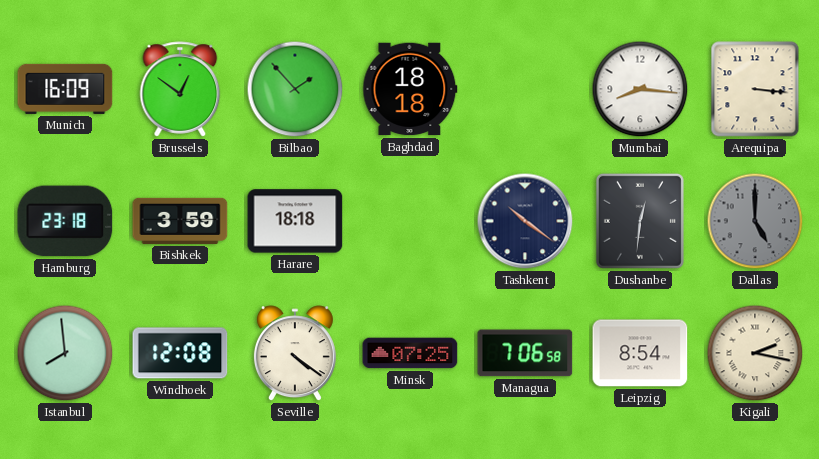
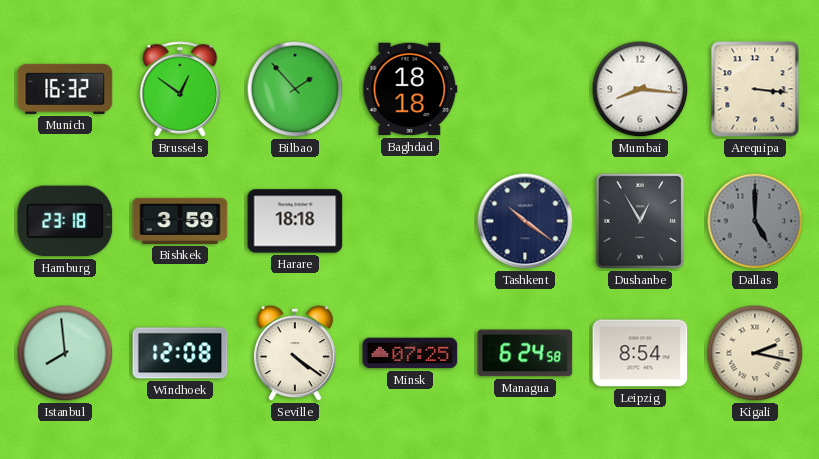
Munich: 16:09 -> 16:32 (65, 89)
Dushanbe: 12:31 -> 12:55 (640, 221)
Managua: 7:06 -> 6:24 (525, 353)
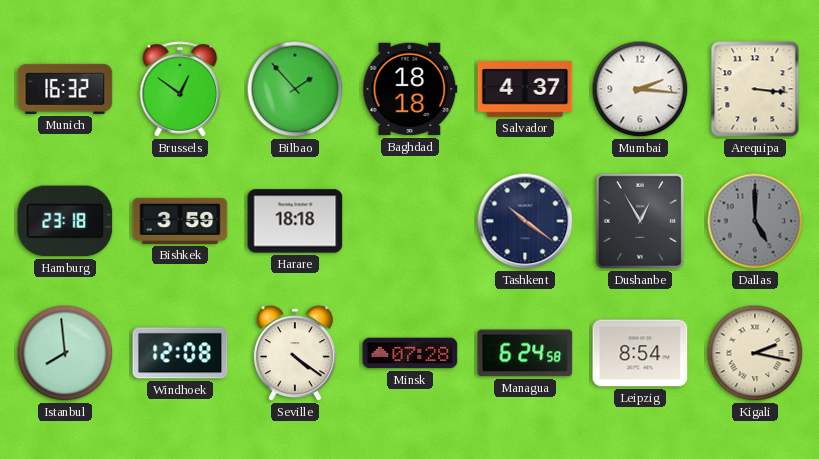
Salvador: none -> 4:37 (525, 89)
Mumbai: 8:16 -> 2:16 (640, 89)
Minsk: 07:25 -> 07:28 (410, 353)
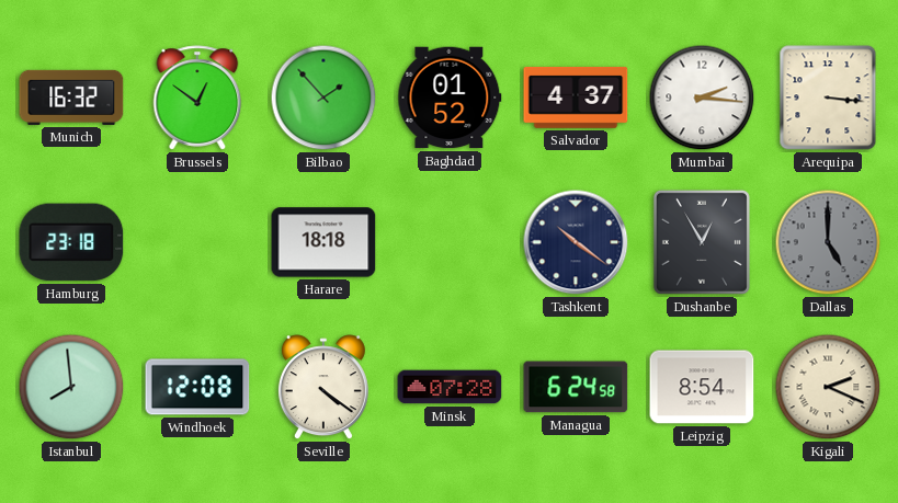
Baghdad: 18:18 -> 01:52 (450, 98)
Bishkek: 3:59 -> none (180, 221)
Kigali: 2:17 -> 2:19 (828, 387)
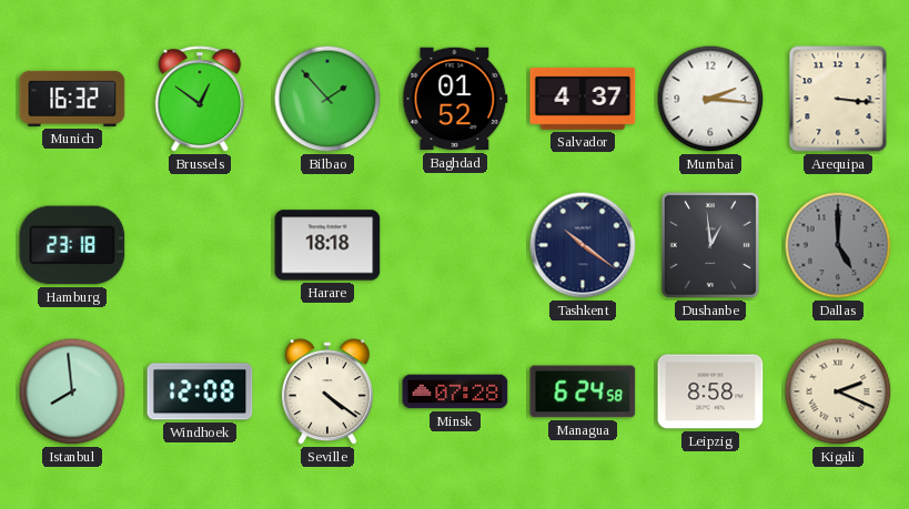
Dushanbe: 12:55 -> 12:59 (710, 245)
Leipzig: 8:54 -> 8:58 (710, 391)
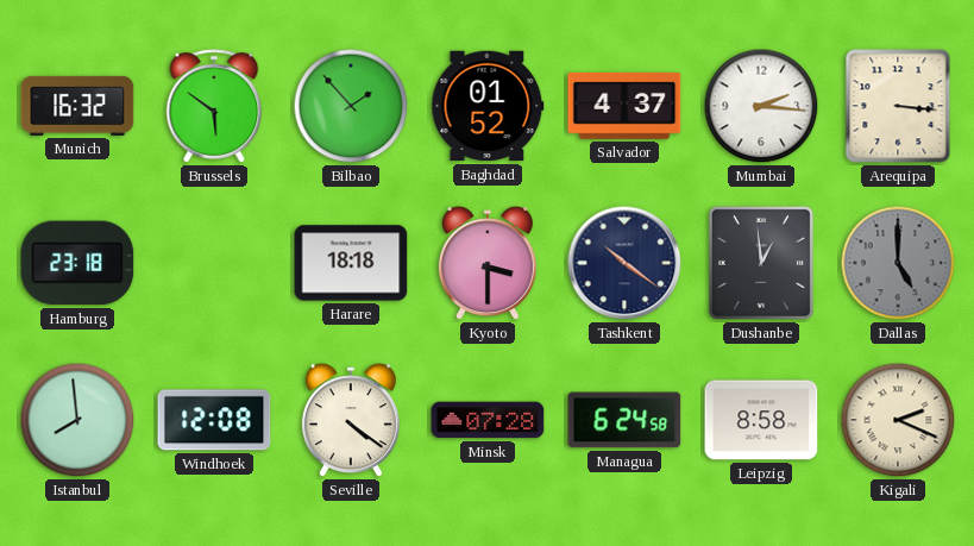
Brussels: 12:51 -> 5:51 (214, 106)
Kyoto: none -> 3:30 (488, 264)
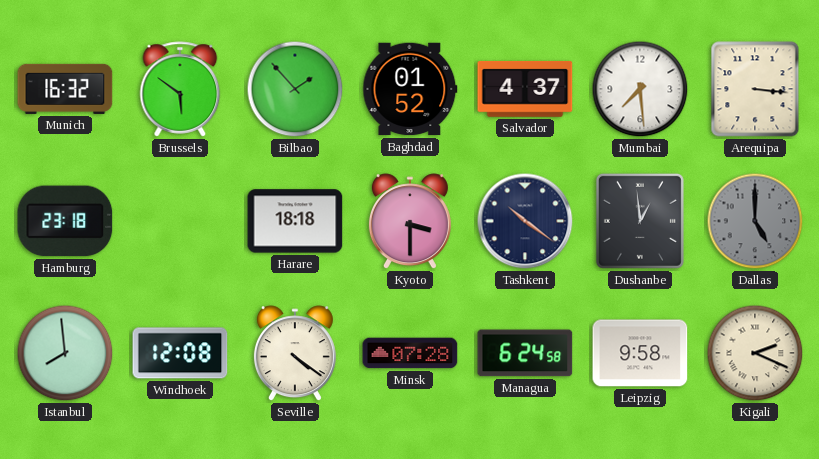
Mumbai: 2:16 -> 7:29 (640, 89)
Leipzig: 8:58 -> 9:58 (640, 353)
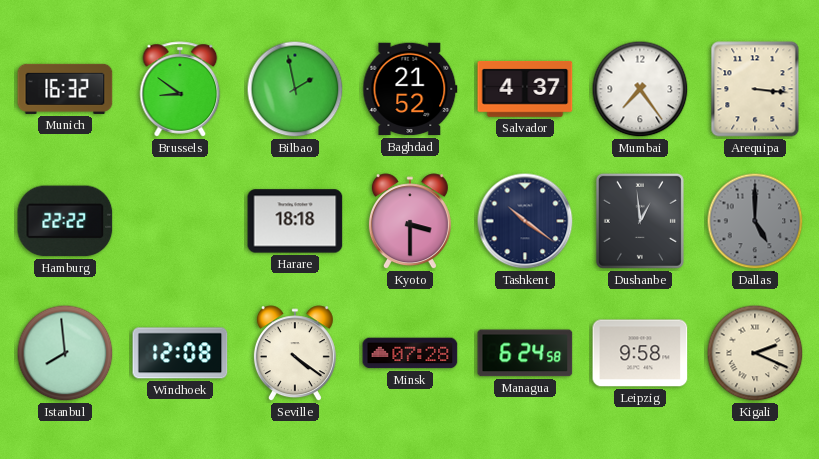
Brussels: 5:51 -> 8:51 (180, 89)
Bilbao: 1:53 -> 1:58 (295, 89)
Baghdad: 01:52 -> 21:52 (410, 89)
Mumbai: 7:29 -> 7:24 (640, 89)
Hamburg: 23:18 -> 22:22 (65, 221)
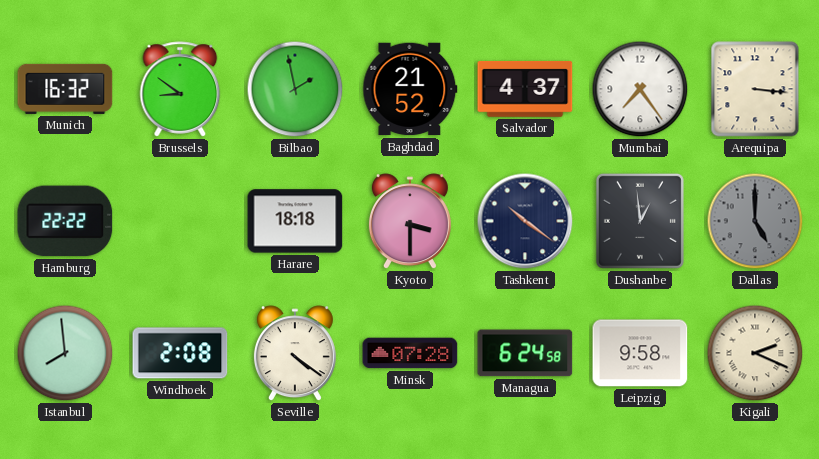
Windhoek: 12:08 -> 2:08 (180, 353)
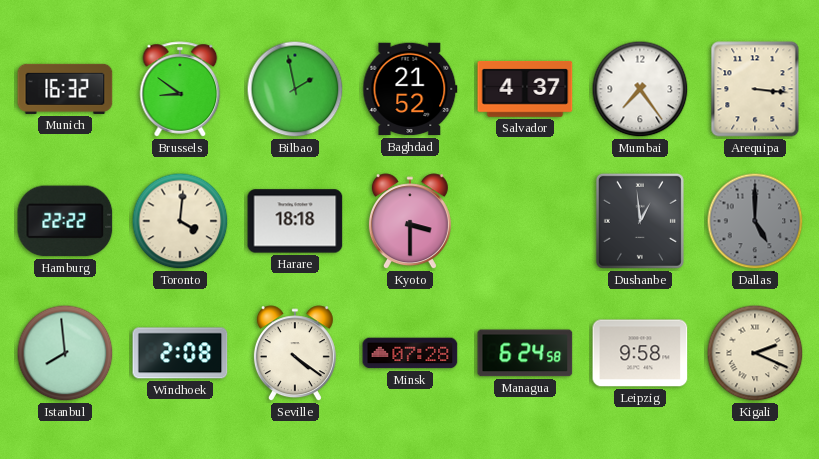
Toronto: none -> 4:01 (180, 221)
Tashkent: 10:21 -> none (525, 221)
